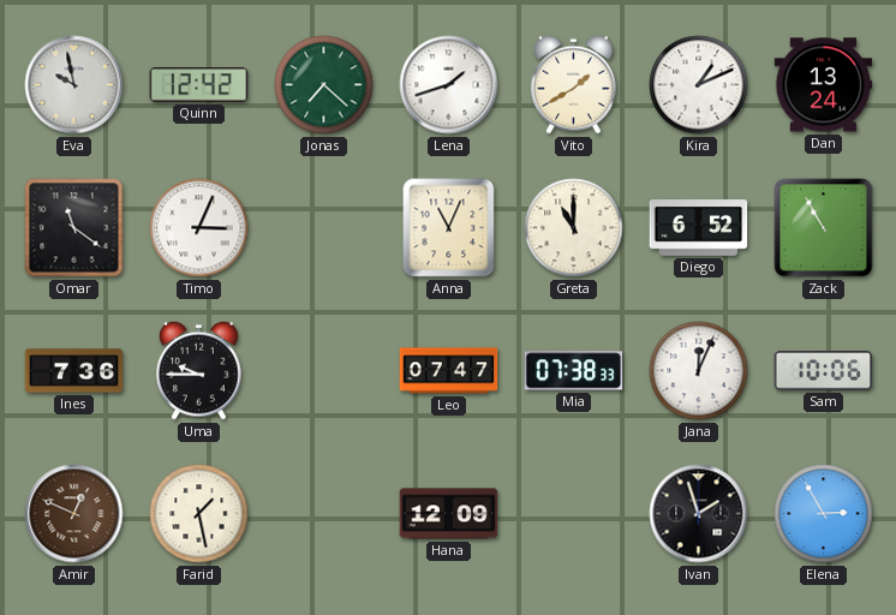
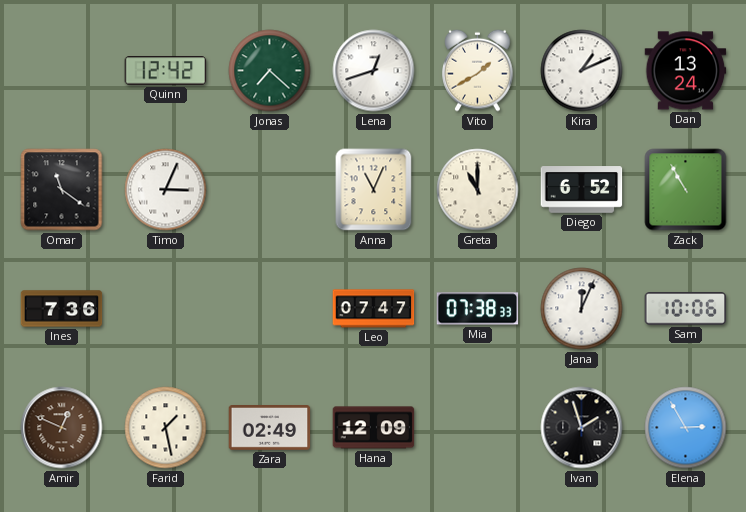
Eva: 9:58 -> none (74, 85)
Lena: 1:42 -> 12:42 (374, 71)
Uma: 9:45 -> none (199, 370)
Zara: none -> 02:49 (270, 428)
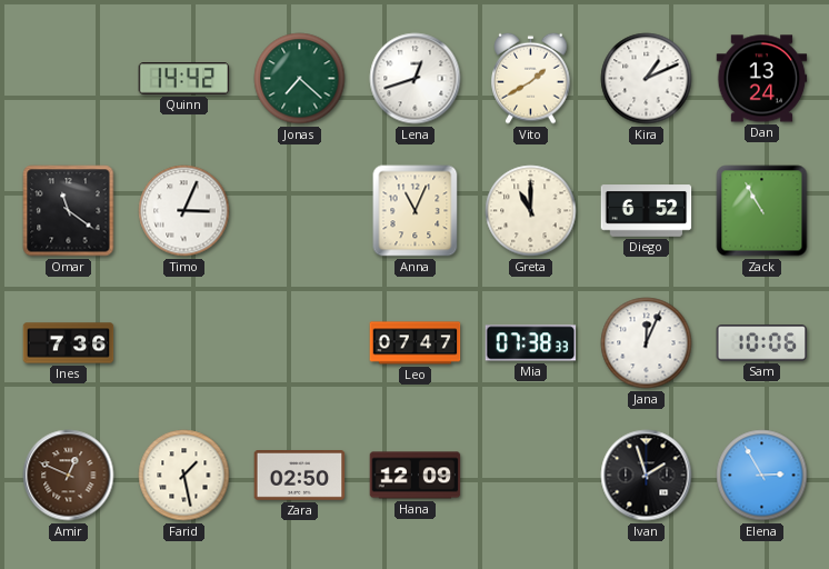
Quinn: 12:42 -> 14:42 (184, 79)
Zara: 02:49 -> 02:50 (300, 476)
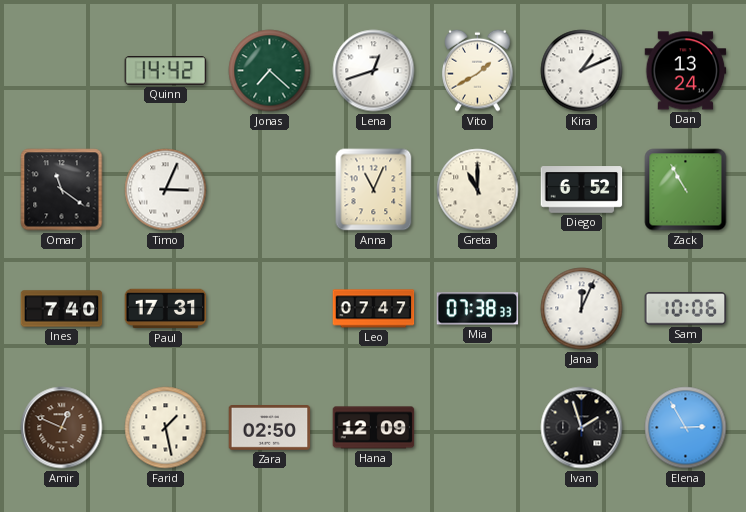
Ines: 7:36 -> 7:40 (62, 309)
Paul: none -> 17:31 (166, 309)
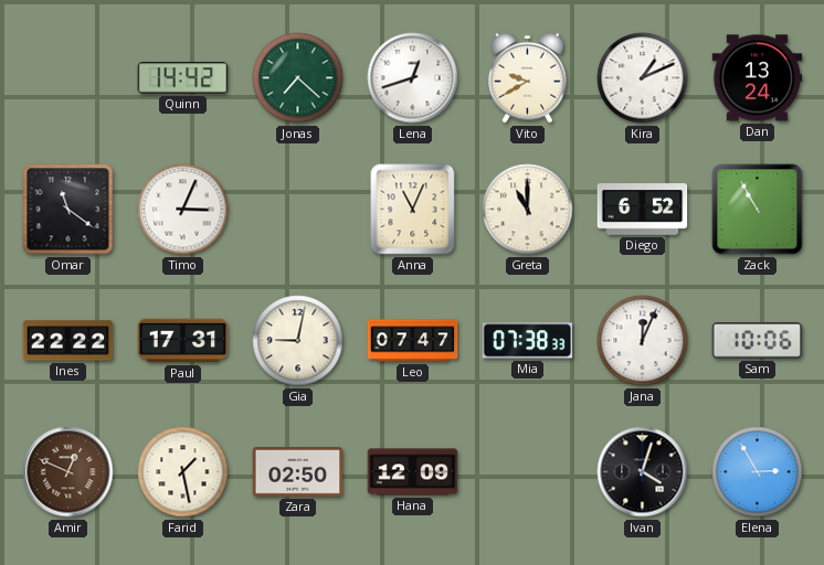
Vito: 1:40 -> 9:40 (528, 77)
Ines: 7:40 -> 22:22 (68, 341)
Gia: none -> 9:02 (298, 341)
Ivan: 1:57 -> 4:03 (643, 472)
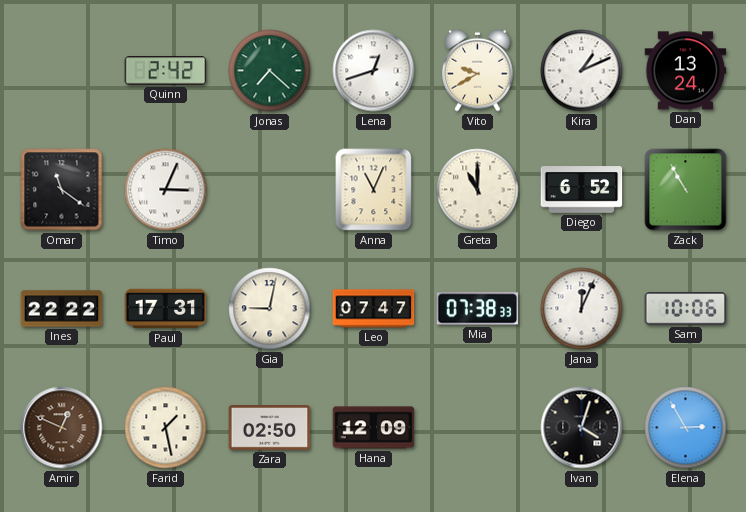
Quinn: 14:42 -> 2:42 (166, 71)
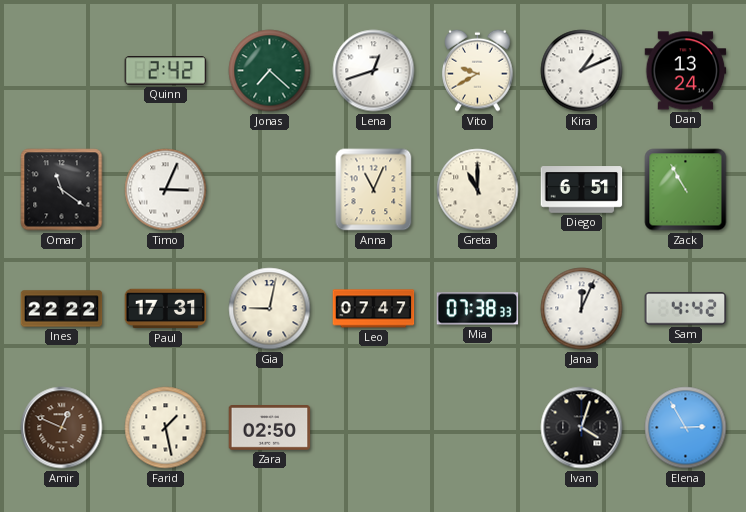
Diego: 6:52 -> 6:51 (582, 190)
Sam: 10:06 -> 4:42 (686, 309)
Hana: 12:09 -> none (374, 428)
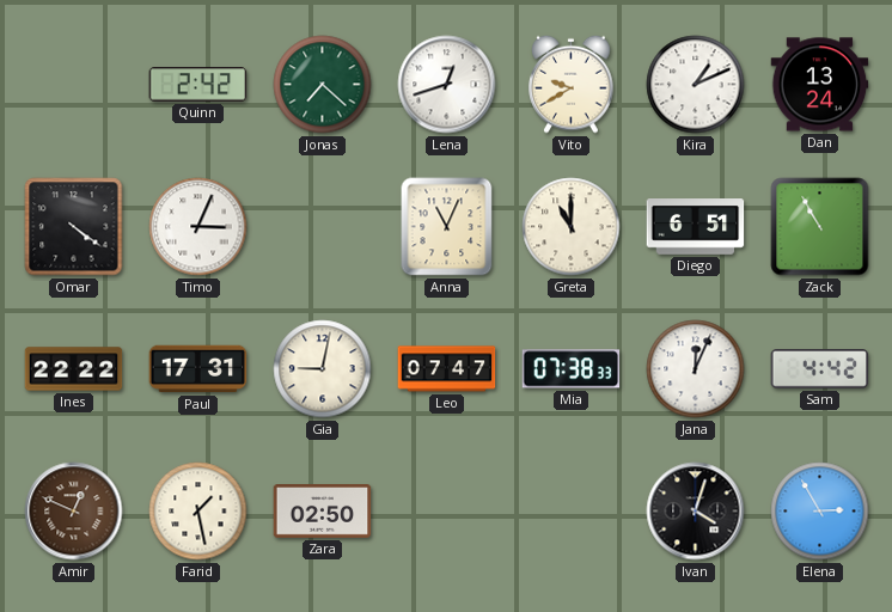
Omar: 11:21 -> 4:21 (74, 227)
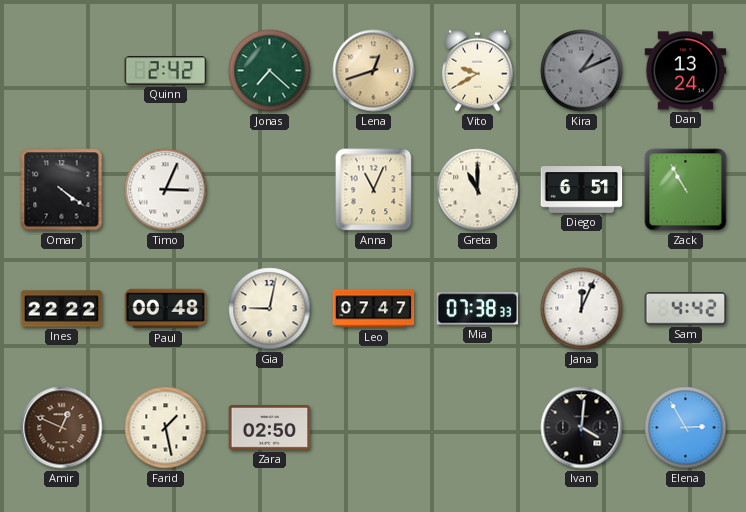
Lena dial: white -> champagne (374, 71)
Kira dial: white -> grey (582, 71)
Paul: 17:31 -> 00:48 (166, 309)
Ivan: 4:03 -> 4:01 (582, 428)
